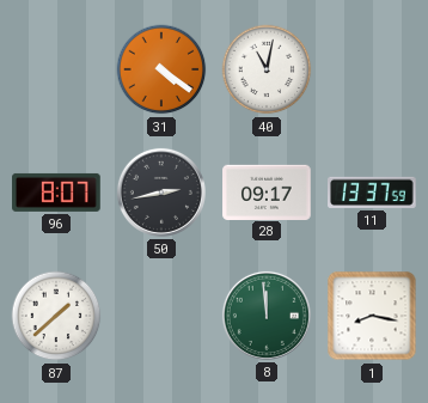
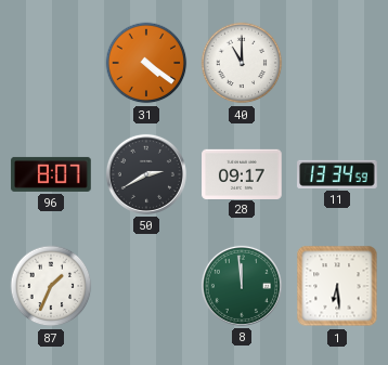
40: 11:02 -> 11:00 (242, 63)
50: 2:43 -> 2:40 (146, 174)
11: 13:37 -> 13:34 (337, 174)
87: 1:38 -> 1:34 (51, 286)
1: 8:17 -> 6:29 (337, 286)
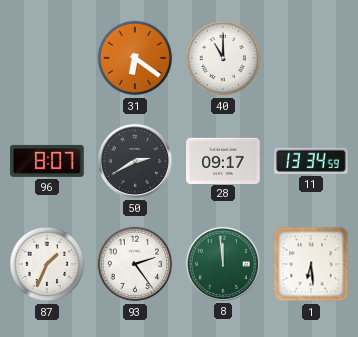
31: 4:21 -> 6:21 (135, 58)
93: none -> 2:24 (135, 264)
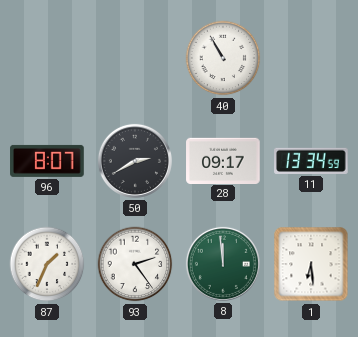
31: 6:21 -> none (135, 58)
40: 11:00 -> 10:55 (223, 58)
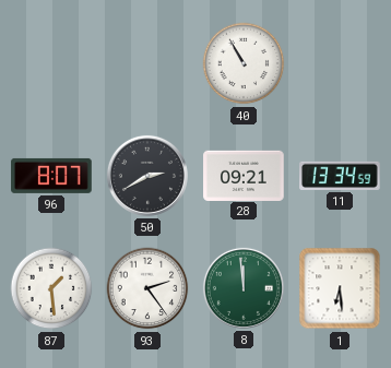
28: 09:17 -> 09:21 (244, 175)
87: 1:34 -> 1:29 (51, 288)
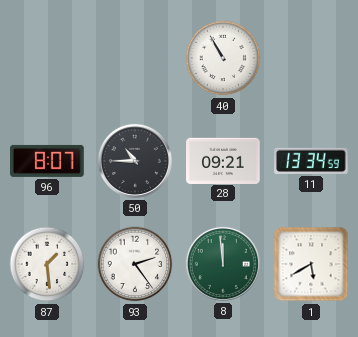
50: 2:40 -> 10:45 (135, 161)
1: 6:29 -> 5:40 (311, 264)
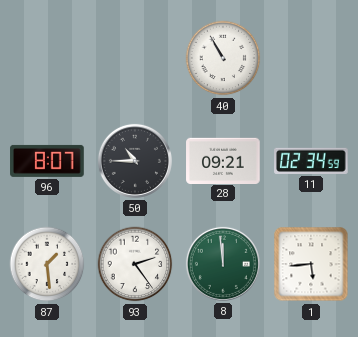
11: 13:34 -> 02:34 (311, 161)
1: 5:40 -> 5:44 (311, 264)
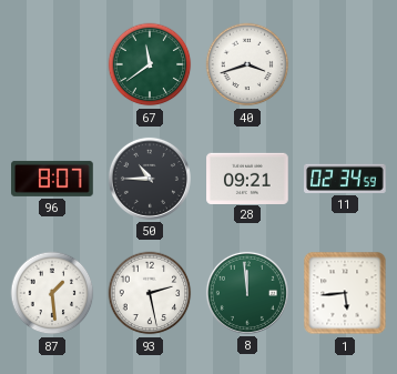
67: none -> 11:39 (150, 64)
40: 10:55 -> 3:42 (247, 64)
93: 2:24 -> 2:28 (150, 293)
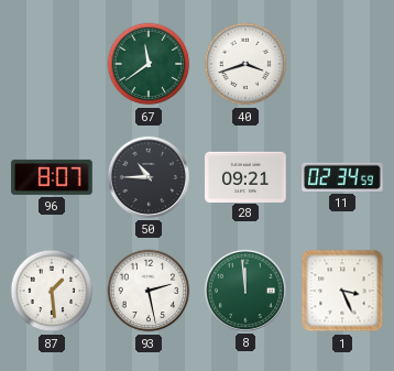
1: 5:44 -> 3:26 (342, 291)
